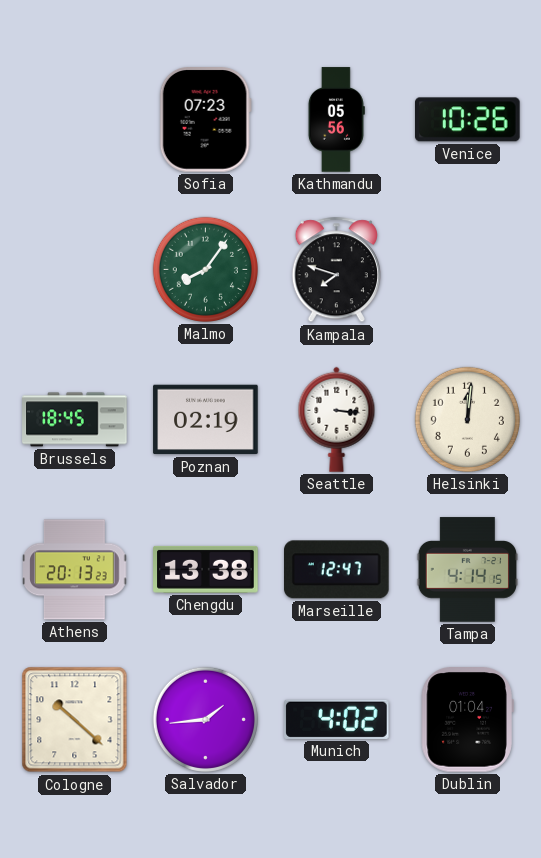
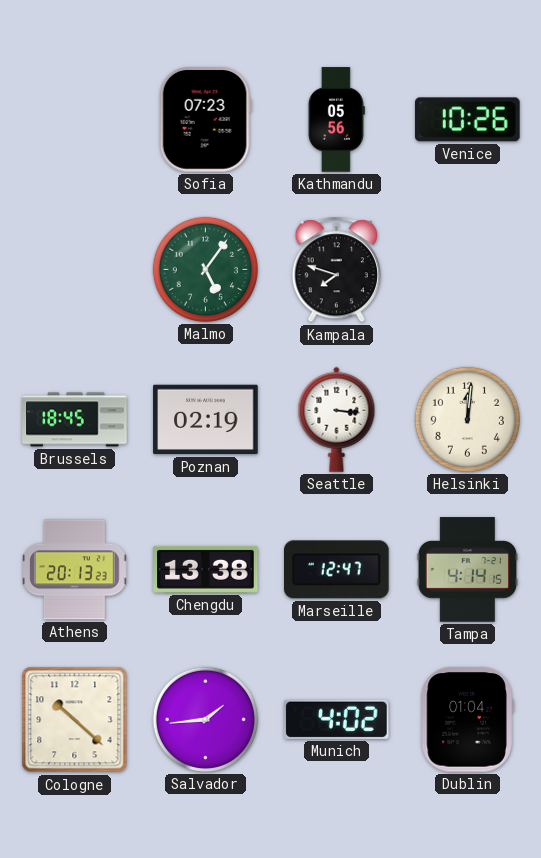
Malmo: 8:06 -> 5:06 (205, 269)
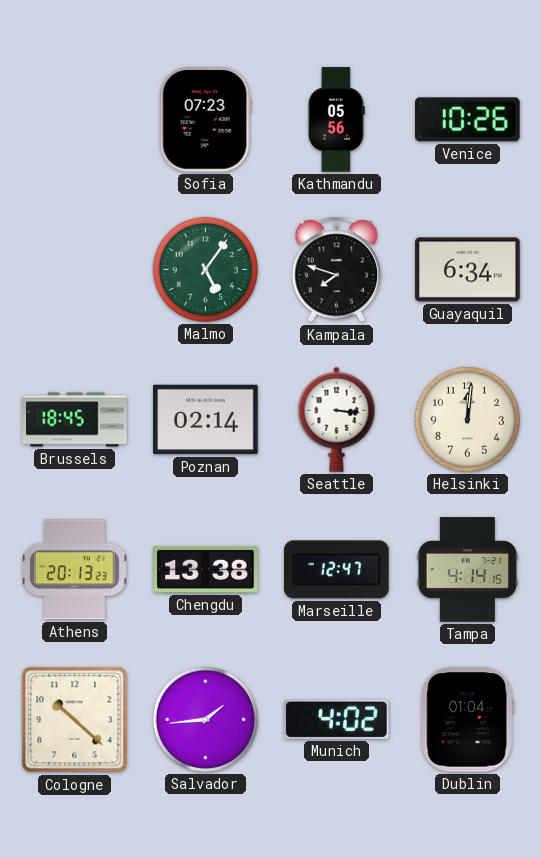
Guayaquil: none -> 6:34 (468, 270)
Poznan: 02:19 -> 02:14 (206, 420)
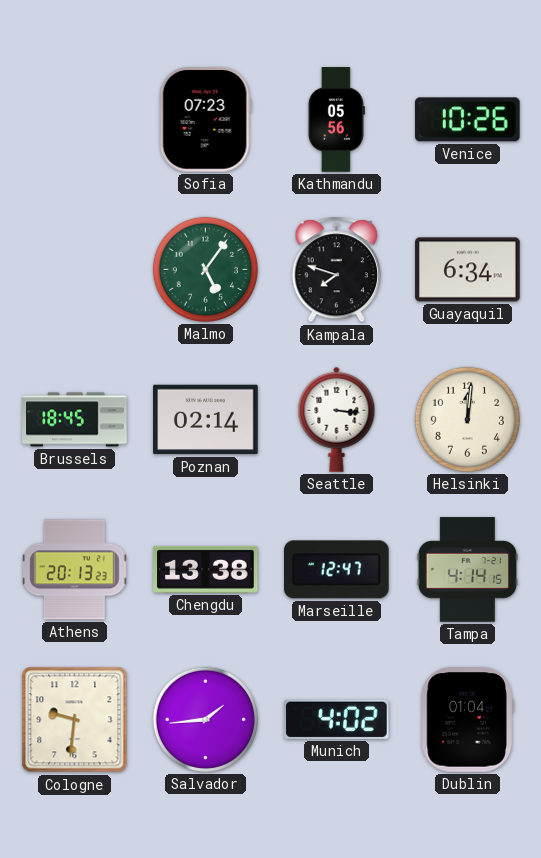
Cologne: 10:22 -> 9:31 (75, 720)
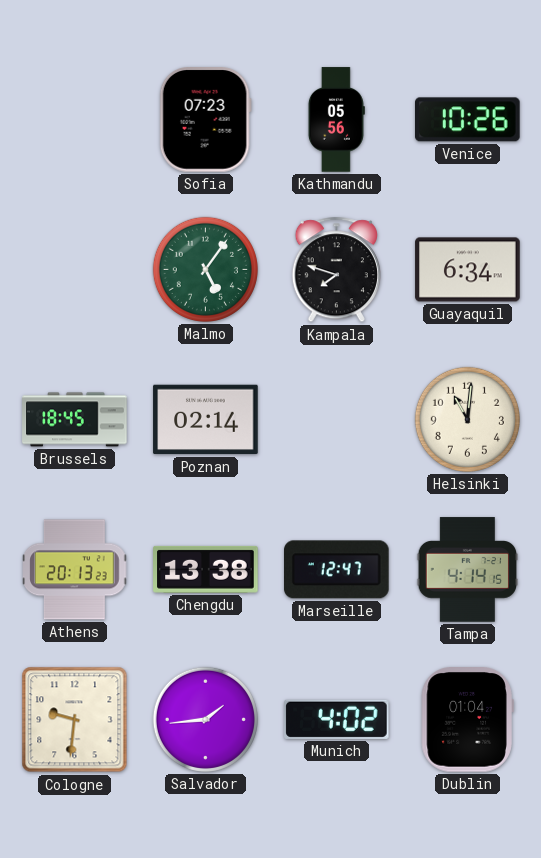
Seattle: 3:16 -> none (337, 419)
Helsinki: 12:01 -> 11:01 (467, 419)
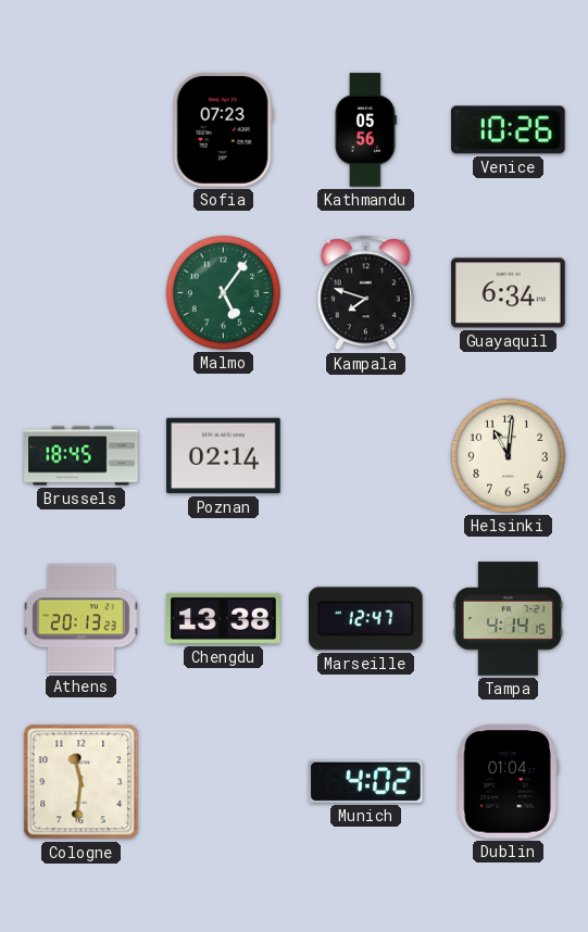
Cologne: 9:31 -> 11:31 (82, 782)
Salvador: 1:44 -> none (205, 719)
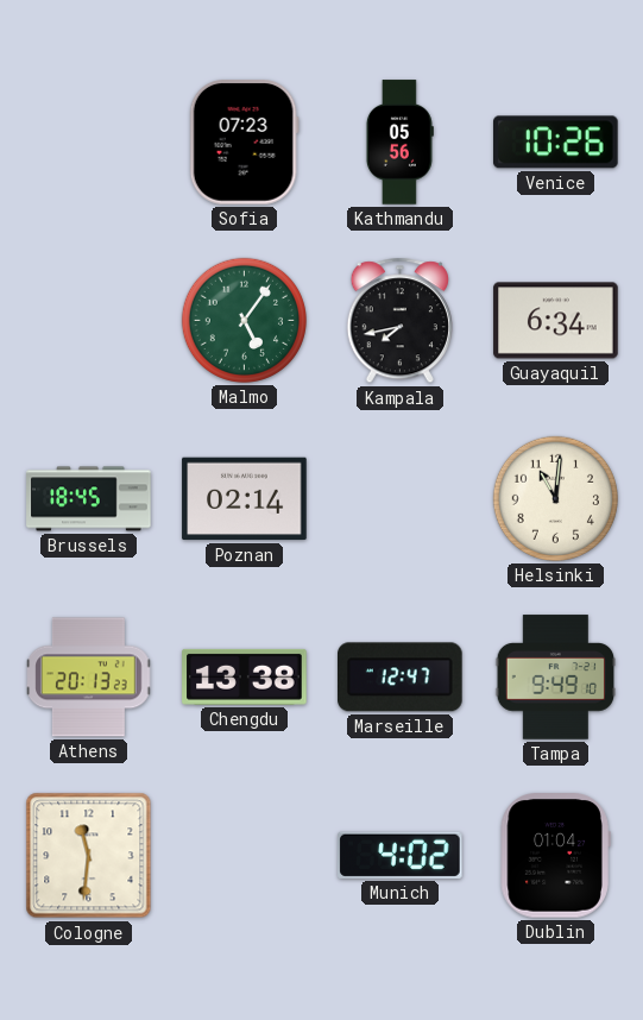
Kampala: 7:48 -> 7:43 (399, 321)
Tampa: 4:14 -> 9:49 (555, 678)
